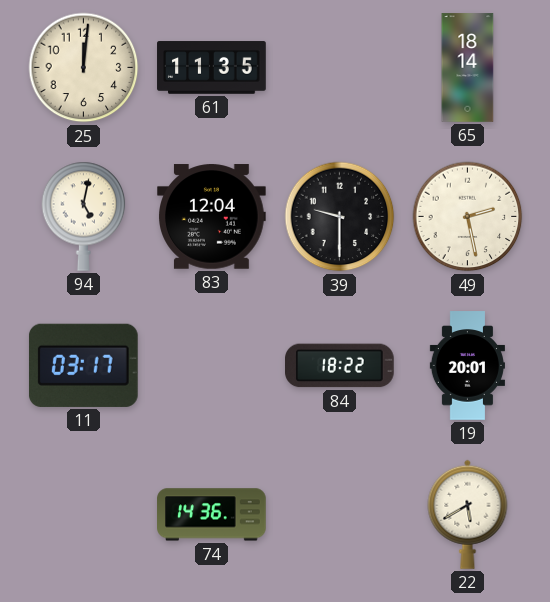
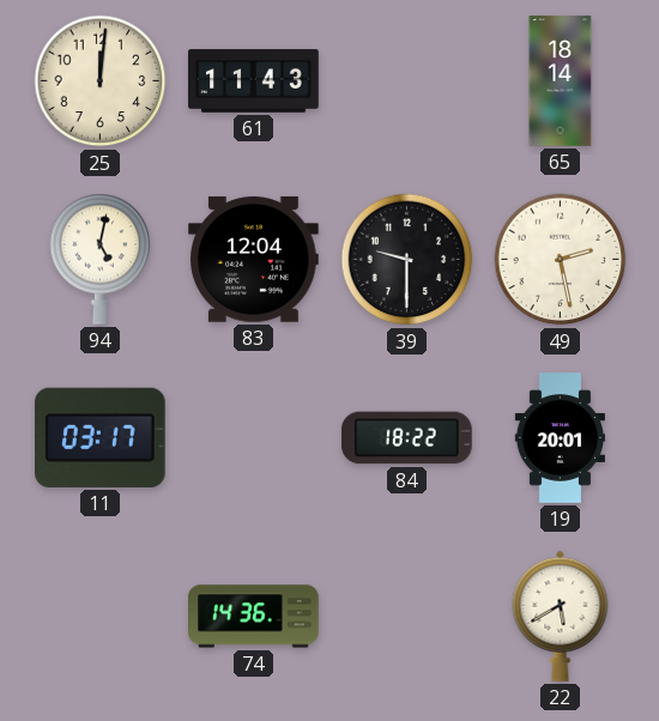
61: 11:35 -> 11:43 (254, 81)
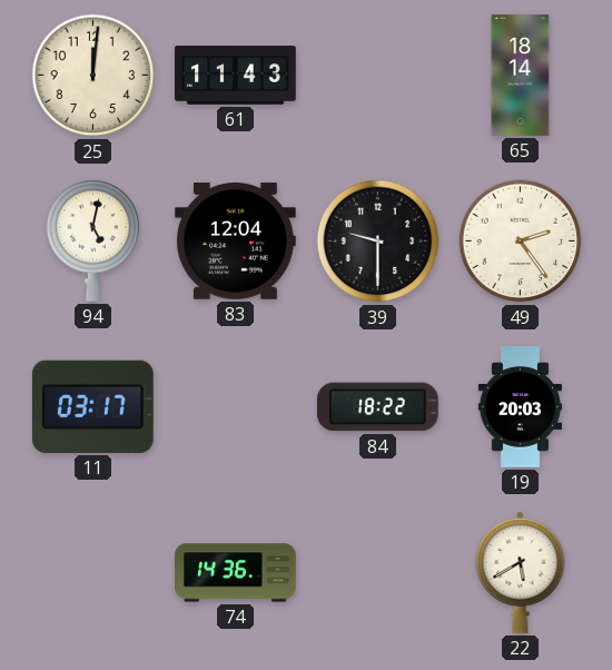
49: 2:28 -> 2:24 (521, 242)
19: 20:01 -> 20:03 (520, 407)
